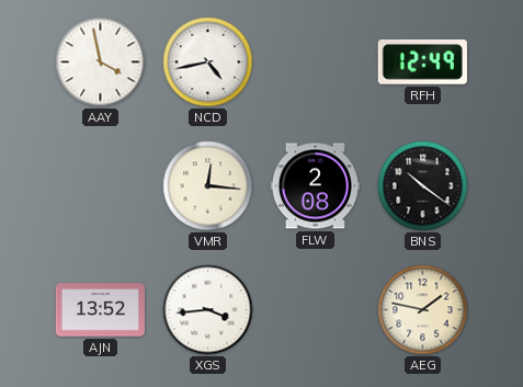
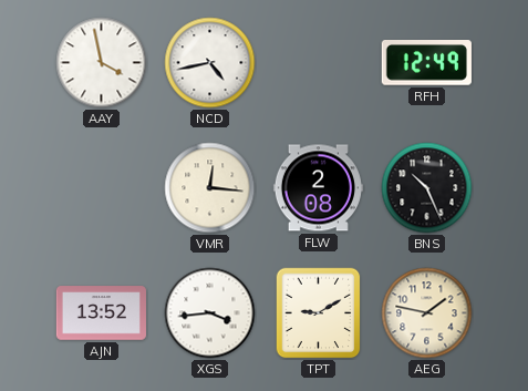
BNS: 10:21 -> 10:26 (427, 188)
TPT: none -> 9:10 (319, 313)
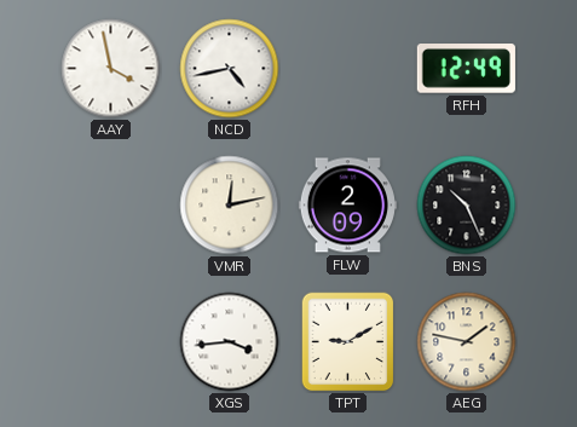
VMR: 12:16 -> 12:13 (230, 206)
FLW: 2:08 -> 2:09 (347, 206)
AJN: 13:52 -> none (101, 313)
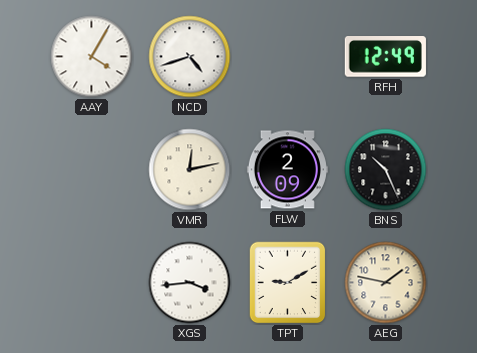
AAY: 3:58 -> 4:05 (92, 57)
NCD: 4:43 -> 4:42 (190, 57)
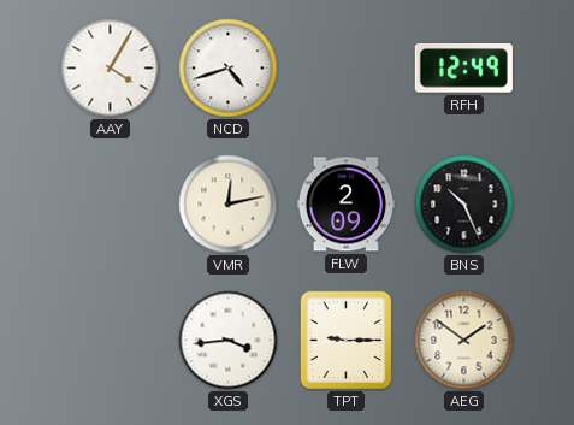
TPT: 9:10 -> 9:15 (347, 341)
AEG: 1:47 -> 1:51 (464, 341)
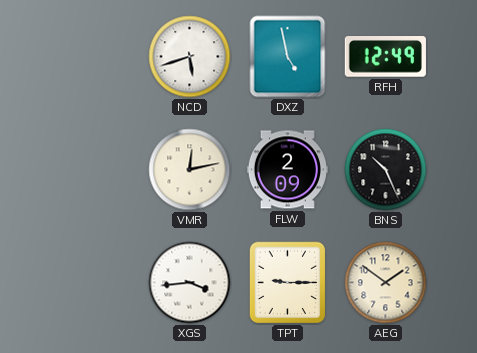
AAY: 4:05 -> none (111, 69)
NCD: 4:42 -> 5:42 (190, 57)
DXZ: none -> 4:58 (288, 57)
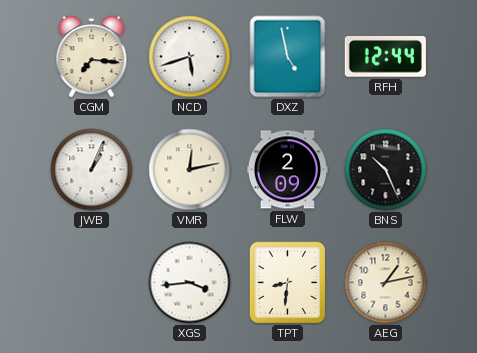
CGM: none -> 7:16 (92, 57)
RFH: 12:49 -> 12:44 (385, 57)
JWB: none -> 1:04 (92, 170)
TPT: 9:15 -> 8:31 (288, 283)
AEG: 1:51 -> 1:13 (386, 283)
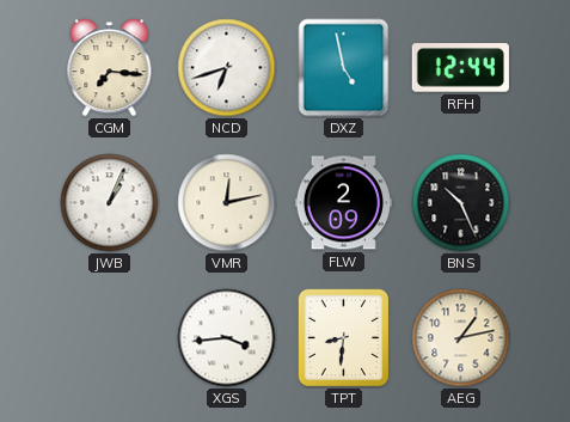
NCD: 5:42 -> 6:42 (227, 68)
